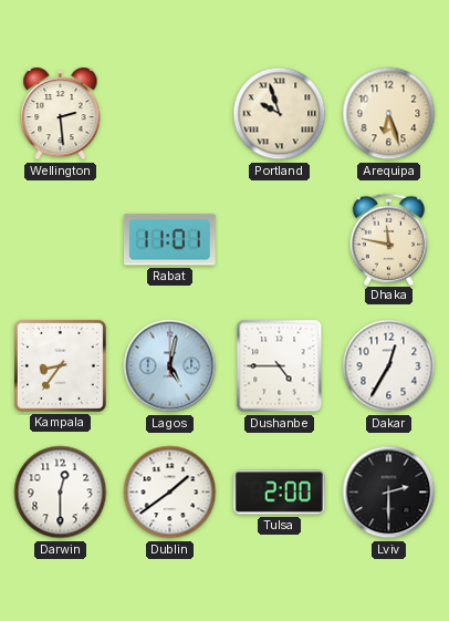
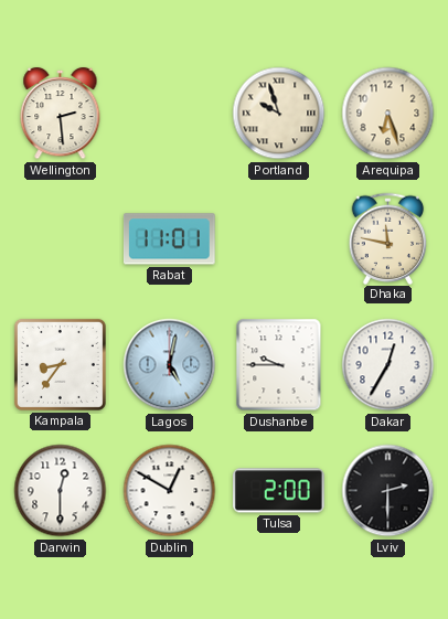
Dushanbe: 4:45 -> 9:45 (279, 365)
Dublin: 1:39 -> 12:50 (170, 491)
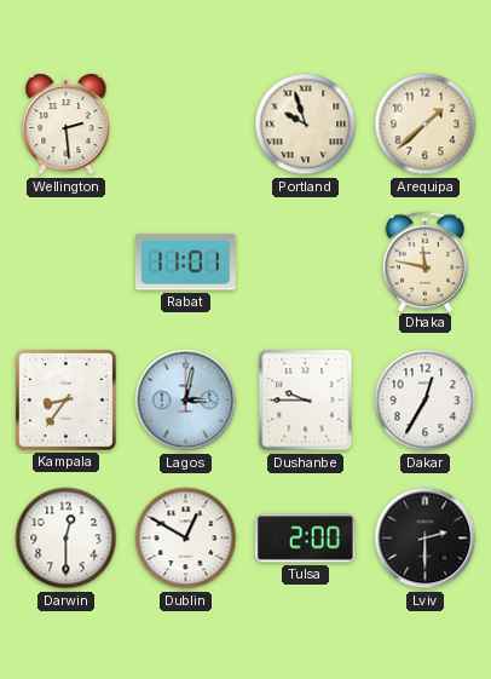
Arequipa: 6:27 -> 1:38 (426, 125)
Lagos: 5:02 -> 3:02 (186, 401)
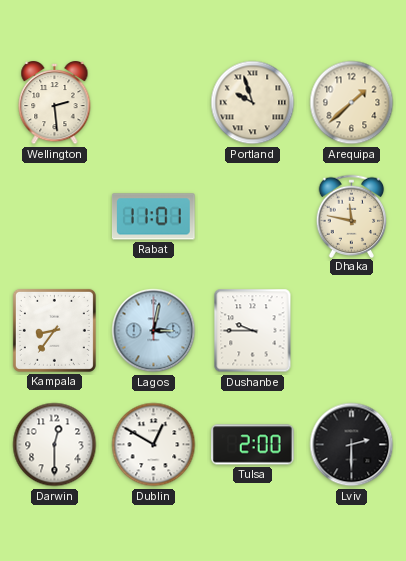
Dakar: 12:35 -> none (426, 401)
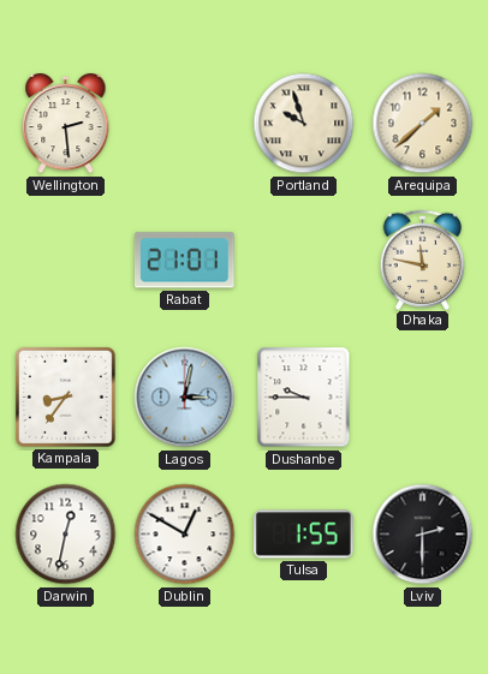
Rabat: 11:01 -> 21:01 (184, 261)
Darwin: 12:30 -> 12:32 (66, 535)
Tulsa: 2:00 -> 1:55 (304, 535)
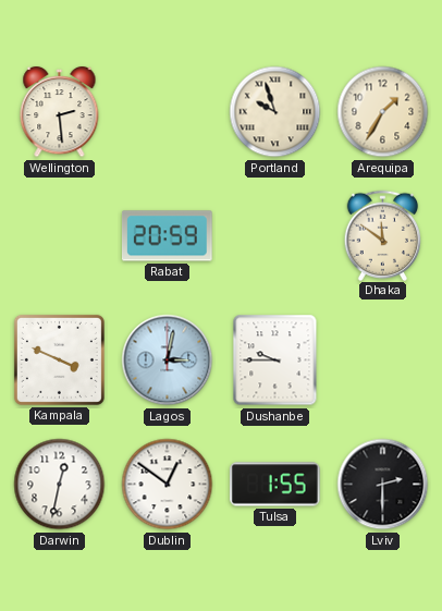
Arequipa: 1:38 -> 1:35 (383, 112)
Rabat: 21:01 -> 20:59 (167, 236)
Dhaka: 11:47 -> 11:51 (383, 235)
Kampala: 8:36 -> 3:49 (59, 359)
Dublin: 12:50 -> 12:51 (168, 485)
